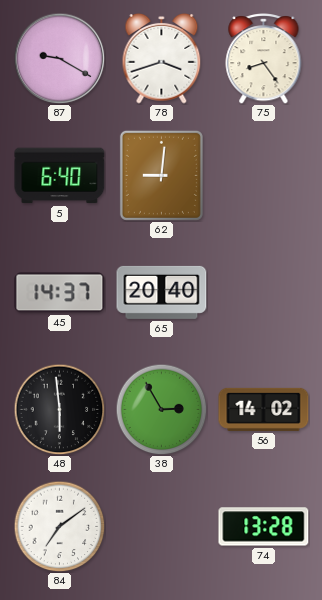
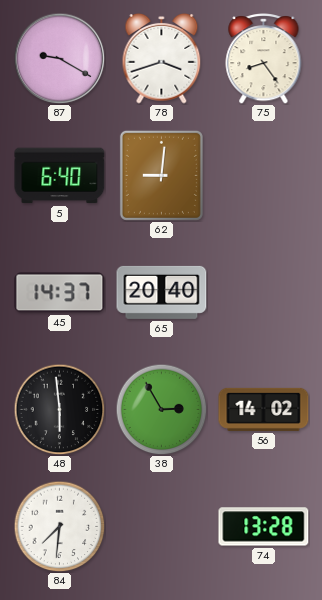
84: 7:09 -> 7:31 (59, 526)
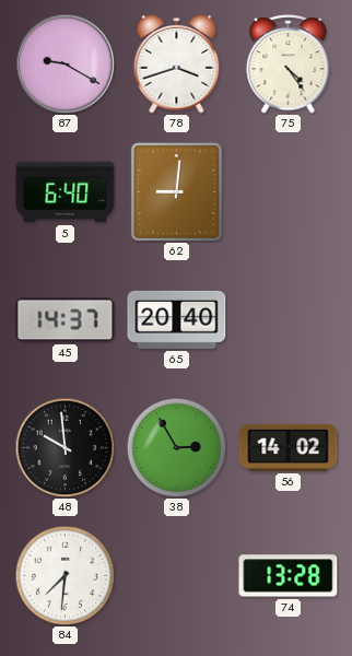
75: 8:24 -> 4:24 (289, 65)
48: 5:59 -> 9:59 (64, 447)
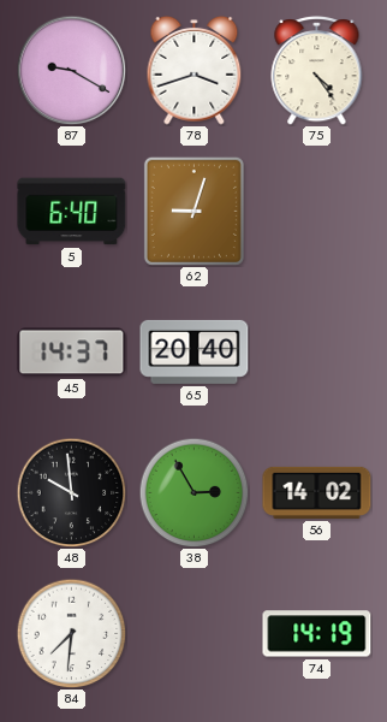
62: 9:01 -> 9:03 (194, 211)
74: 13:28 -> 14:19 (317, 634)
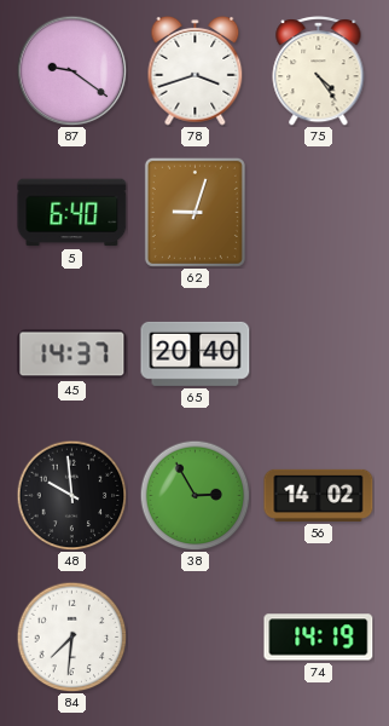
87: 9:20 -> 9:21 (71, 70)
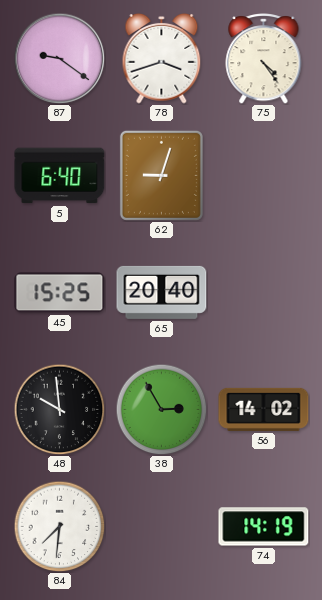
45: 14:37 -> 15:25 (60, 293)
